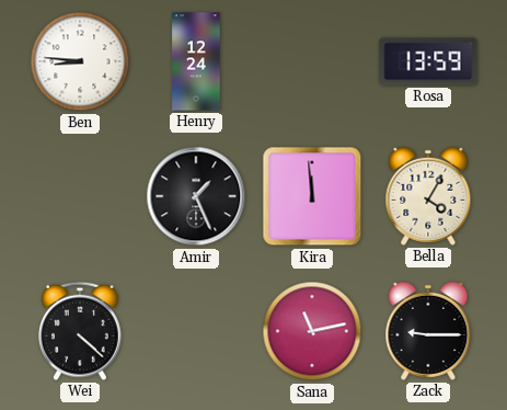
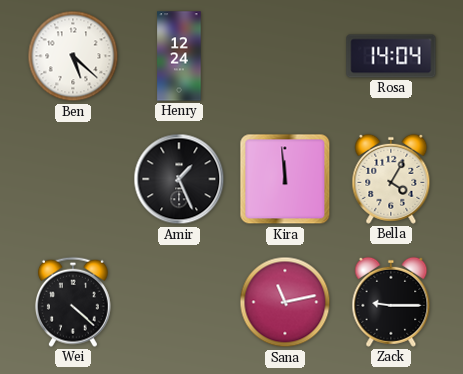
Ben: 8:46 -> 5:22 (73, 56)
Rosa: 13:59 -> 14:04 (391, 56)
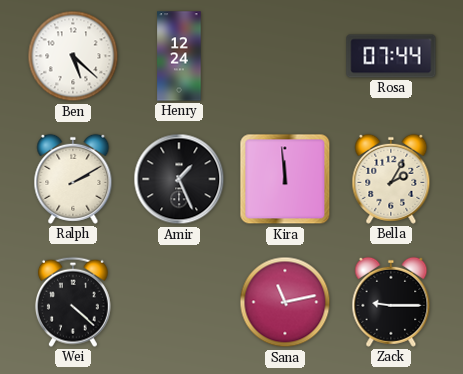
Rosa: 14:04 -> 07:44 (391, 56)
Ralph: none -> 2:10 (73, 179)
Bella: 4:05 -> 2:05 (391, 179)
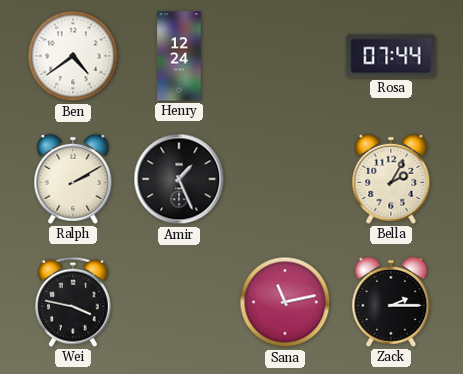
Ben: 5:22 -> 4:39 (73, 56)
Kira: 11:59 -> none (285, 179)
Wei: 4:22 -> 3:47 (73, 302)
Zack: 9:15 -> 2:15 (391, 302)
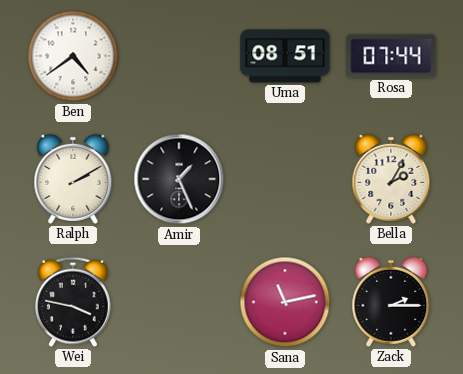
Henry: 12:24 -> none (179, 56)
Uma: none -> 08:51 (285, 56)
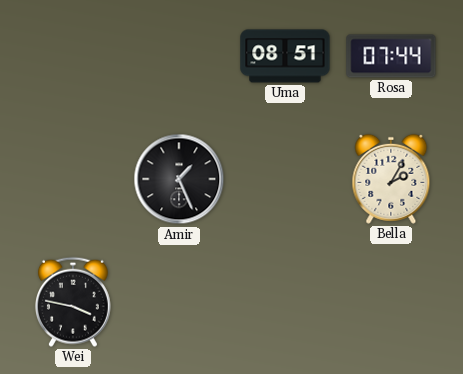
Ben: 4:39 -> none (73, 56)
Ralph: 2:10 -> none (73, 179)
Sana: 11:13 -> none (285, 302)
Zack: 2:15 -> none (391, 302)
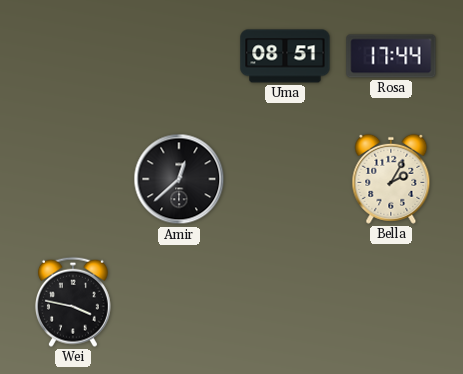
Rosa: 07:44 -> 17:44 (391, 56)
Amir: 1:26 -> 12:38 (179, 179)
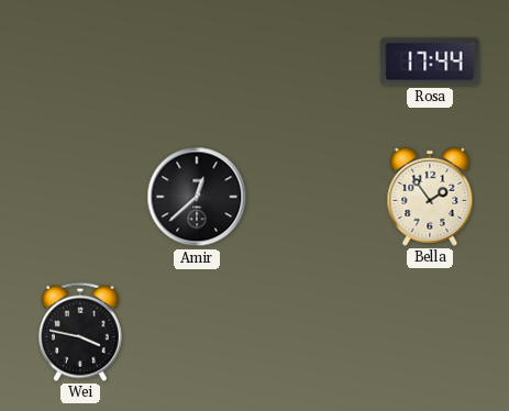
Uma: 08:51 -> none (285, 56)
Bella: 2:05 -> 1:54 (430, 197)
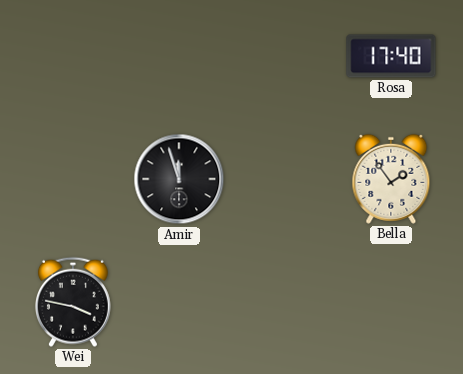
Rosa: 17:44 -> 17:40 (391, 56)
Amir: 12:38 -> 11:57 (179, 179)
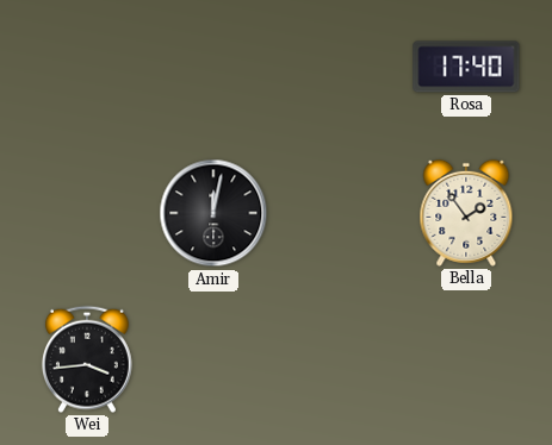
Amir: 11:57 -> 12:02 (213, 213)
Wei: 3:47 -> 3:44 (87, 359)
